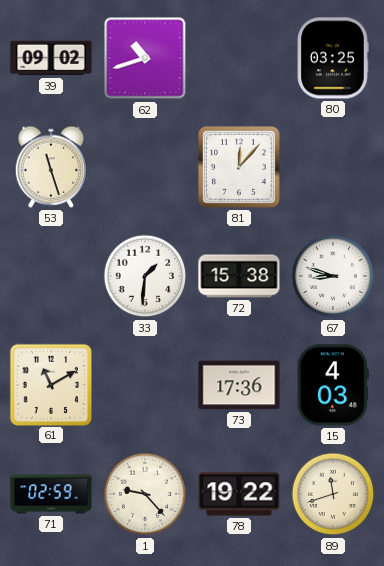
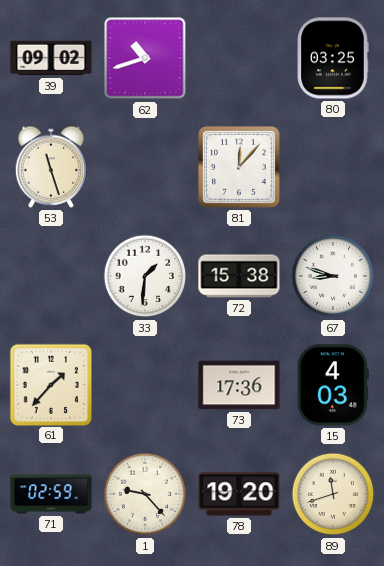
61: 11:10 -> 1:37 (50, 384)
78: 19:22 -> 19:20 (239, 494)
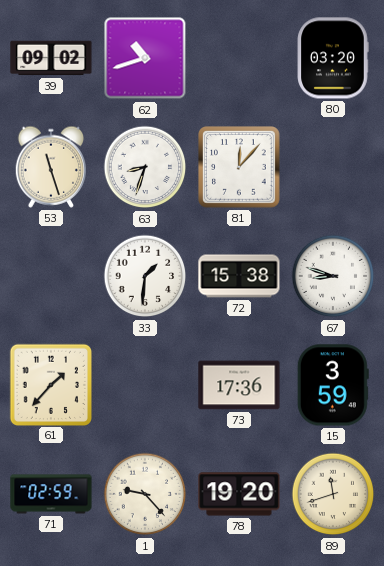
80: 03:25 -> 03:20 (333, 58)
63: none -> 8:33 (145, 167)
15: 4:03 -> 3:59 (333, 385)
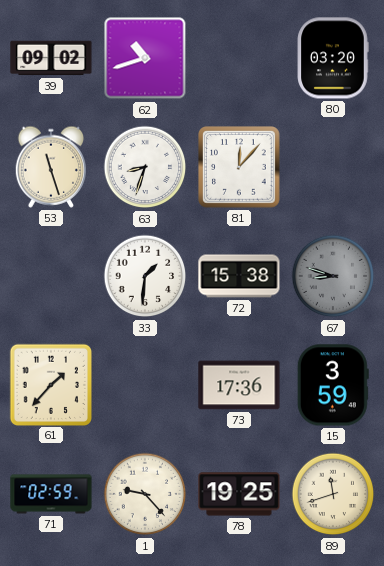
67 dial: white -> grey (333, 276)
78: 19:20 -> 19:25 (239, 494)
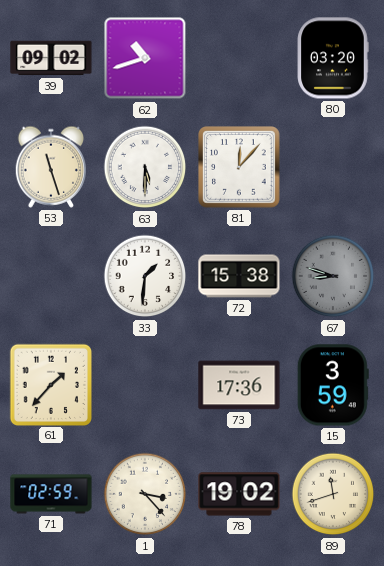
63: 8:33 -> 5:30 (145, 167)
1: 9:23 -> 3:23 (145, 494)
78: 19:25 -> 19:02 (239, 494)
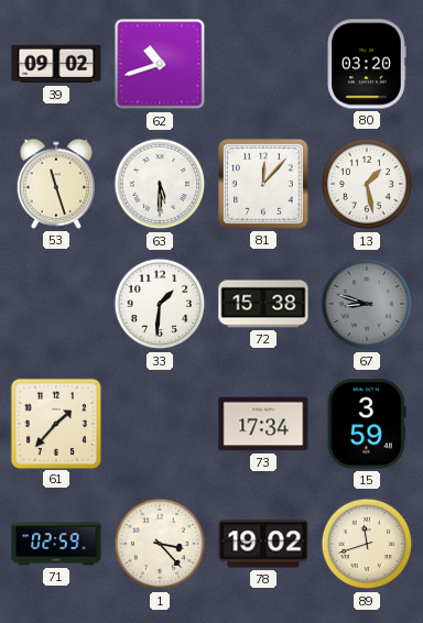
13: none -> 1:28 (367, 184)
73: 17:36 -> 17:34 (263, 424)
